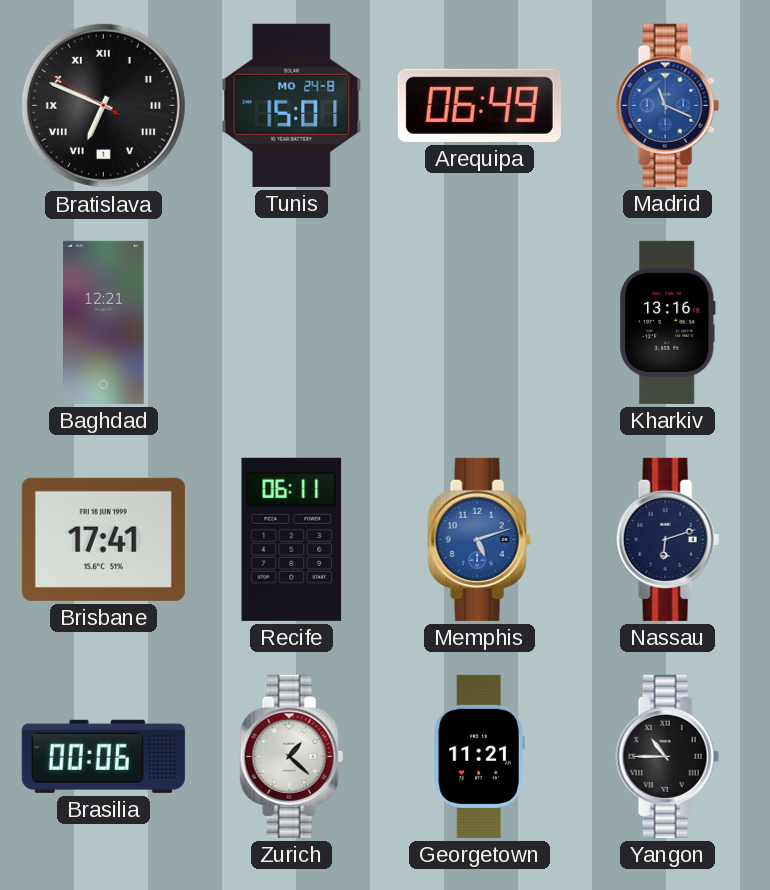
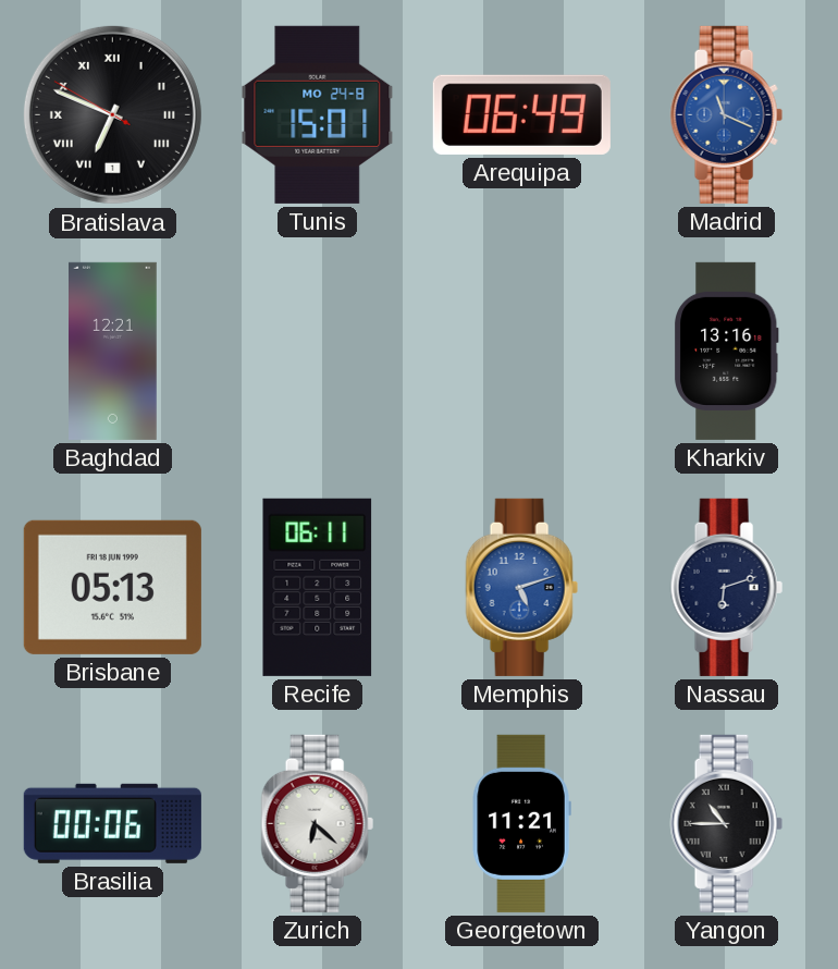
Brisbane: 17:41 -> 05:13 (112, 587)
Zurich: 1:22 -> 6:22 (317, 823)
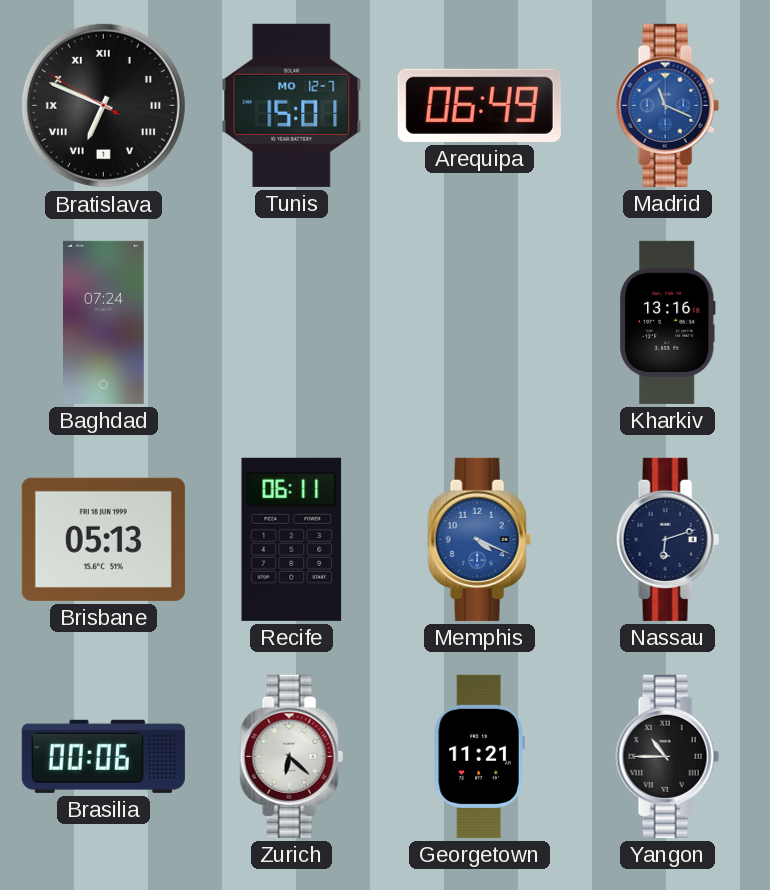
Tunis date: MO 24-8 -> MO 12-7 (292, 105)
Baghdad: 12:21 -> 07:24 (104, 322)
Memphis: 5:12 -> 4:19 (479, 539)
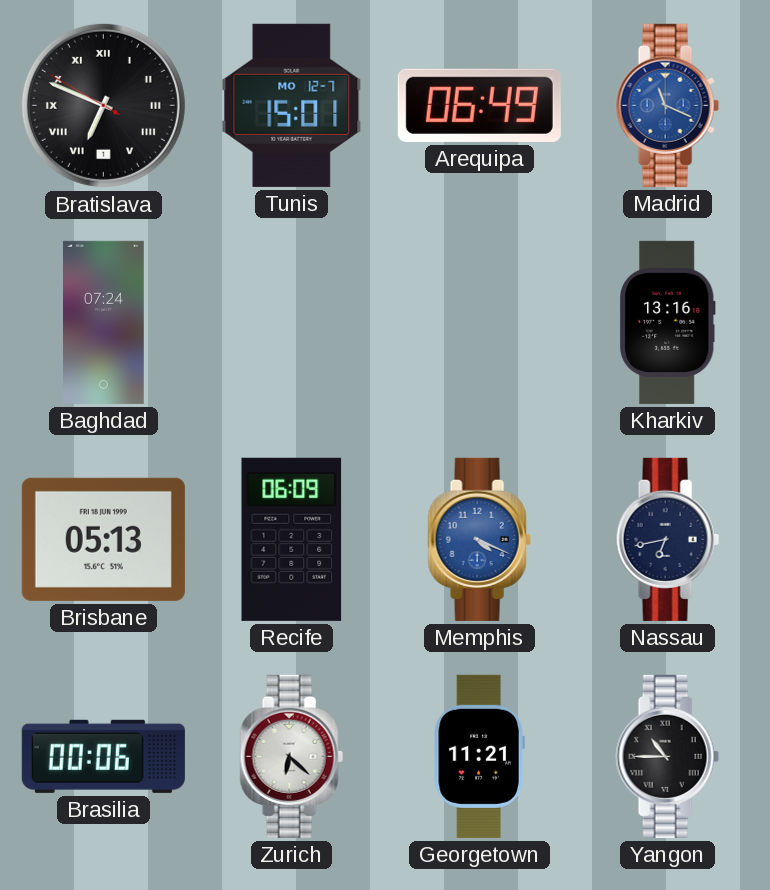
Recife: 06:11 -> 06:09 (292, 539)
Nassau: 6:12 -> 6:43 (667, 539)
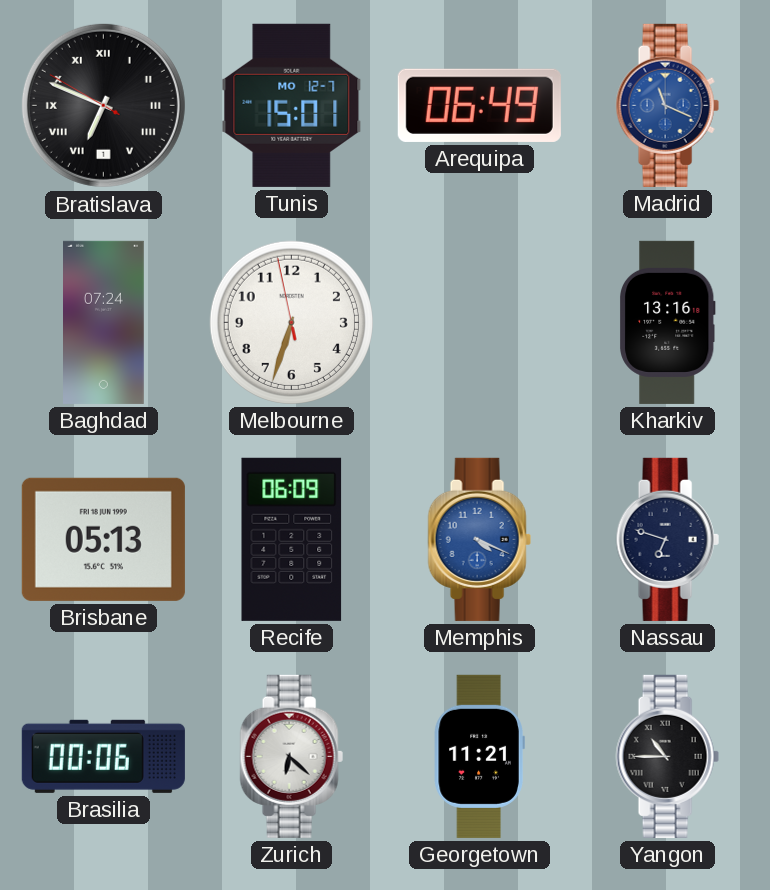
Melbourne: none -> 6:32 (291, 322)
Nassau: 6:43 -> 6:48 (667, 539)
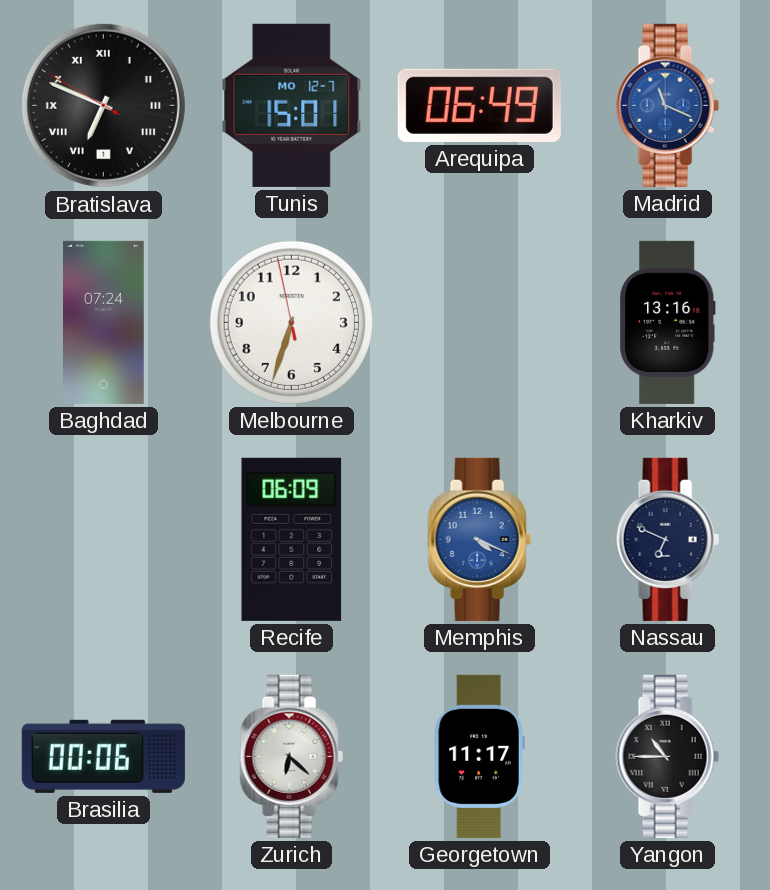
Brisbane: 05:13 -> none (103, 539)
Nassau: 6:48 -> 6:49 (667, 539)
Georgetown: 11:21 -> 11:17 (479, 756)
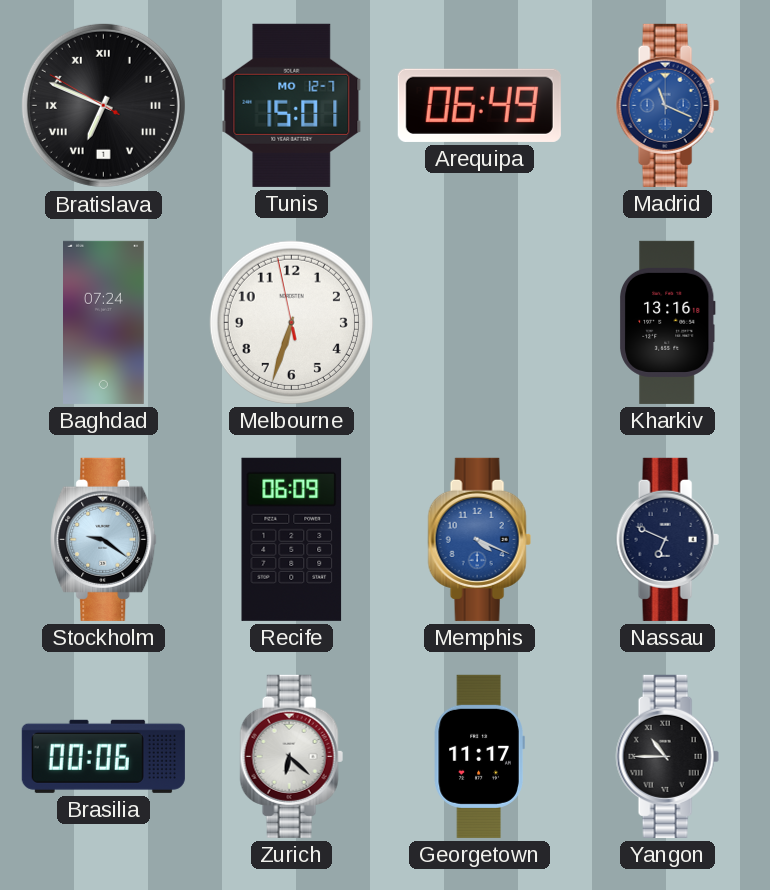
Stockholm: none -> 9:21 (104, 539)
